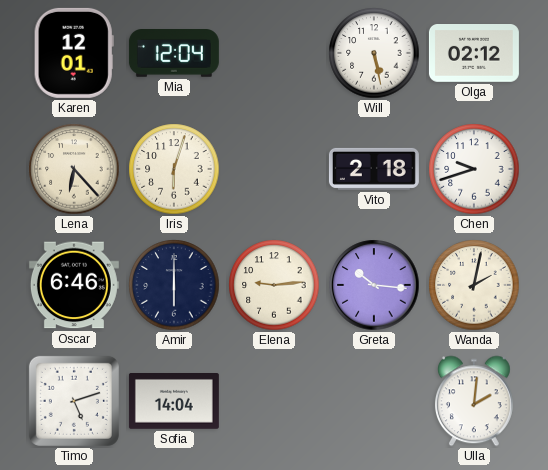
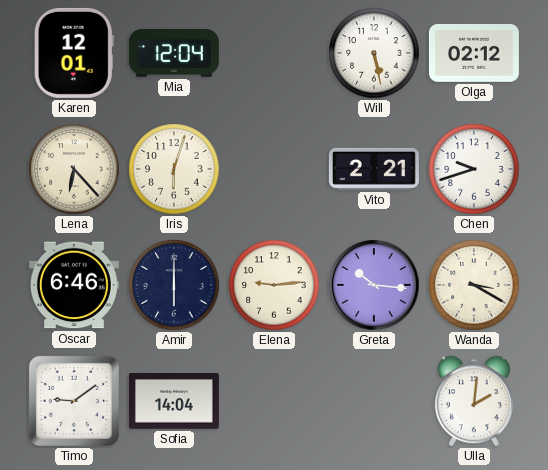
Vito: 2:18 -> 2:21 (374, 169)
Wanda: 2:02 -> 3:20 (474, 285)
Timo: 5:12 -> 9:09 (74, 401)
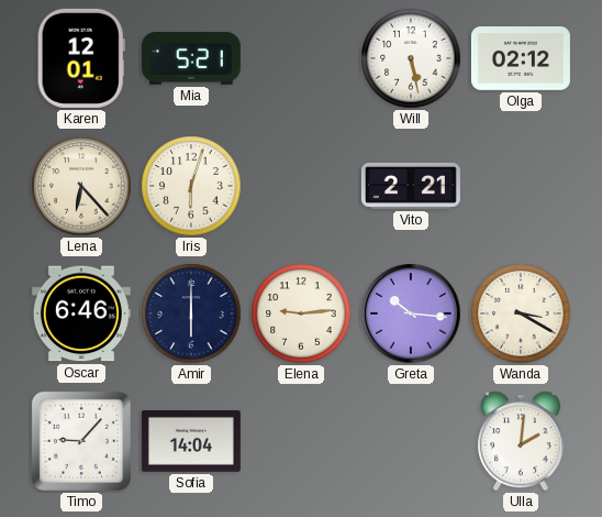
Mia: 12:04 -> 5:21 (191, 59)
Chen: 9:42 -> none (474, 169)
Timo: 9:09 -> 9:07 (81, 441)
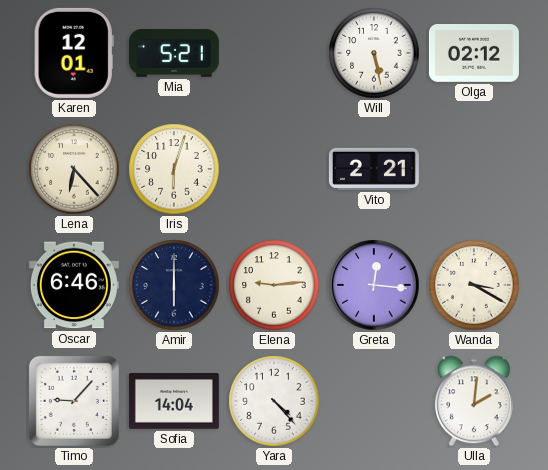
Greta: 10:16 -> 12:16 (374, 285)
Yara: none -> 4:23 (274, 401)
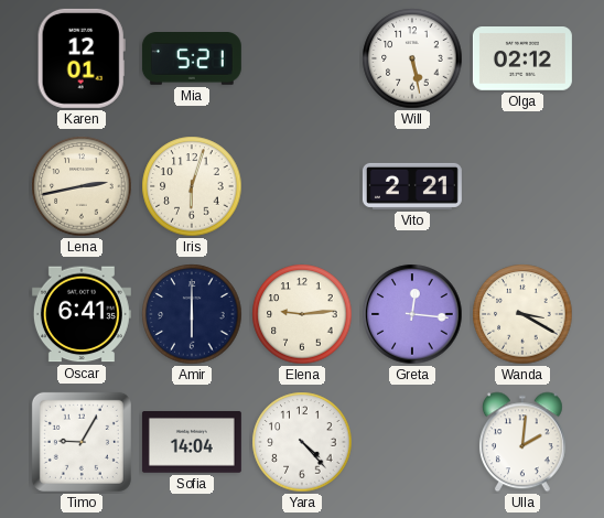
Lena: 6:23 -> 2:43 (82, 186)
Oscar: 6:46 -> 6:41 (82, 314)
Timo: 9:07 -> 9:05 (82, 442)
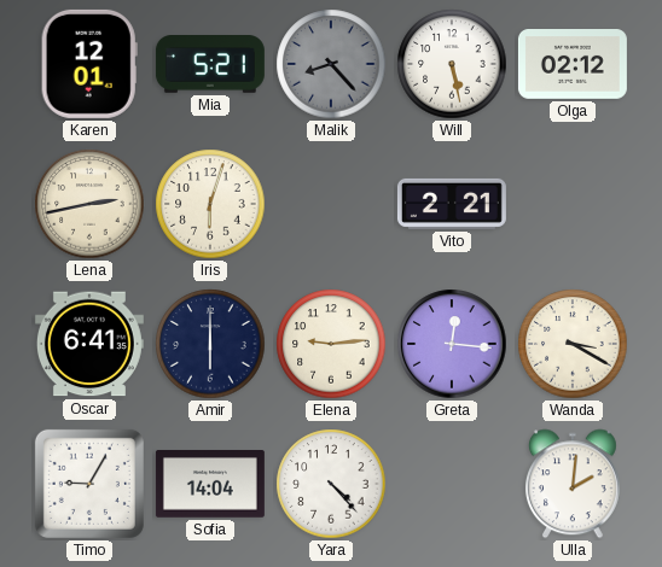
Malik: none -> 8:23 (331, 64)
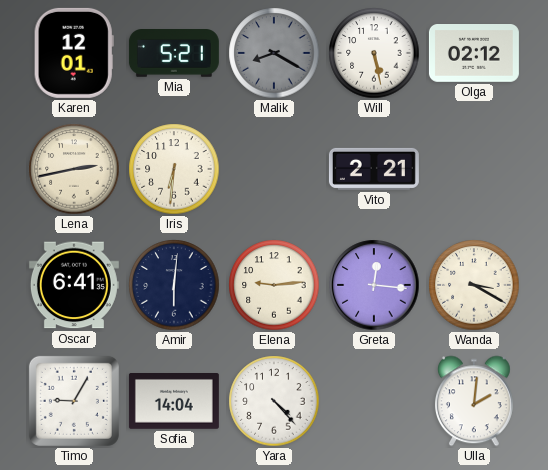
Malik: 8:23 -> 8:20 (274, 53)
Iris: 6:03 -> 6:31 (174, 169)
Amir: 6:00 -> 6:01 (174, 285)
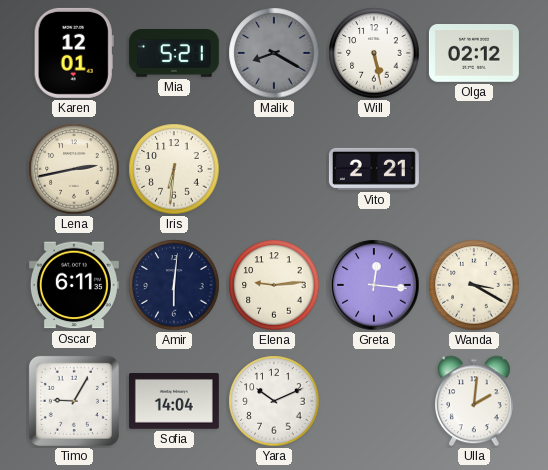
Oscar: 6:41 -> 6:11 (74, 285)
Yara: 4:23 -> 10:11 (274, 401)
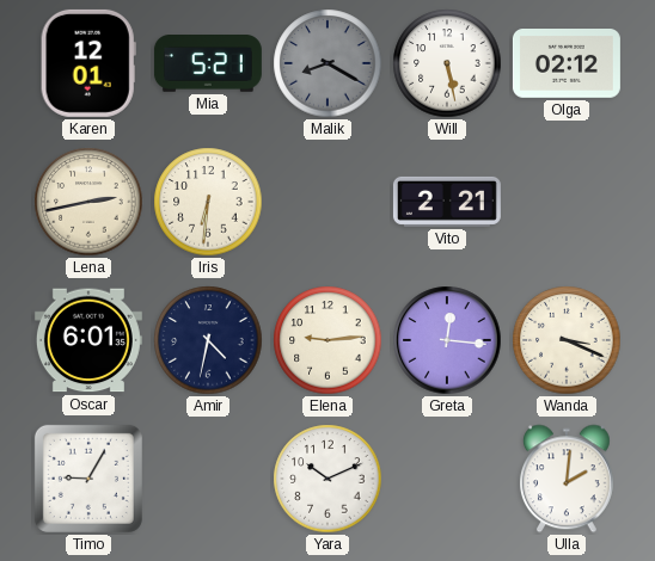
Oscar: 6:11 -> 6:01 (88, 340)
Amir: 6:01 -> 4:32 (208, 340)
Wanda: 3:20 -> 3:19 (567, 340)
Sofia: 14:04 -> none (174, 402)
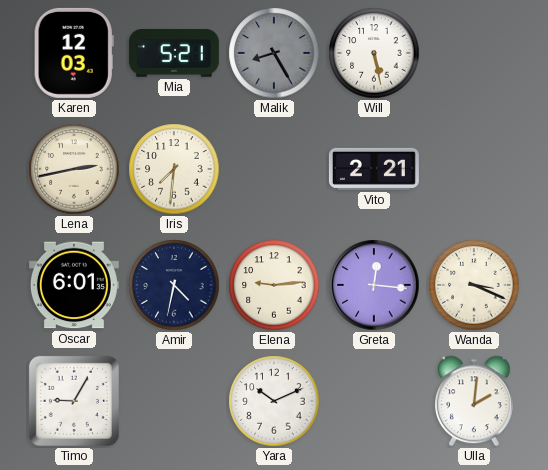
Karen: 12:01 -> 12:03 (74, 53)
Malik: 8:20 -> 8:25 (274, 53)
Olga: 02:12 -> none (567, 64)
Iris: 6:31 -> 7:31 (174, 169)
